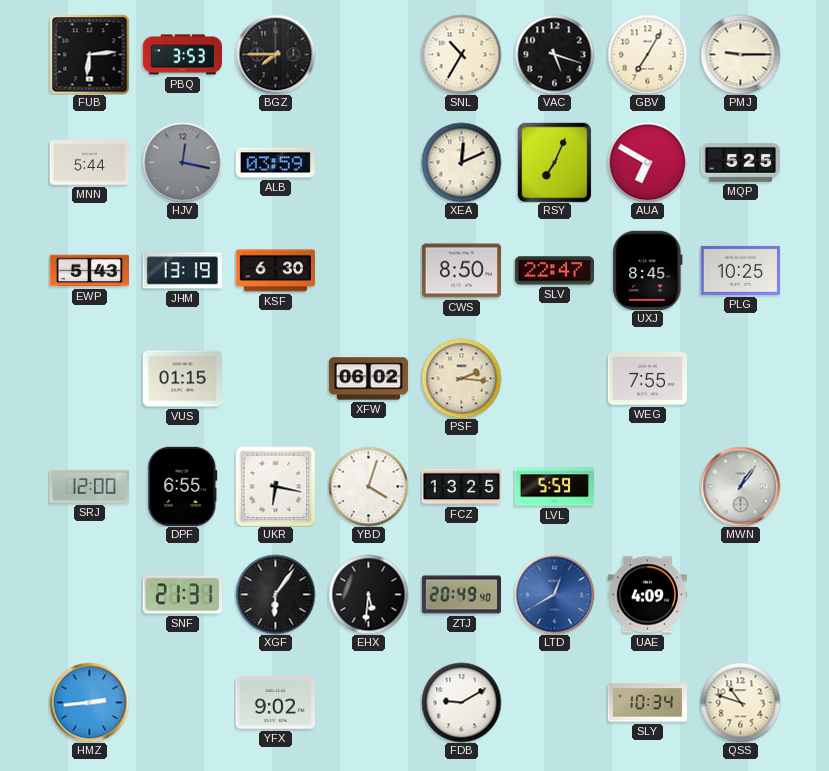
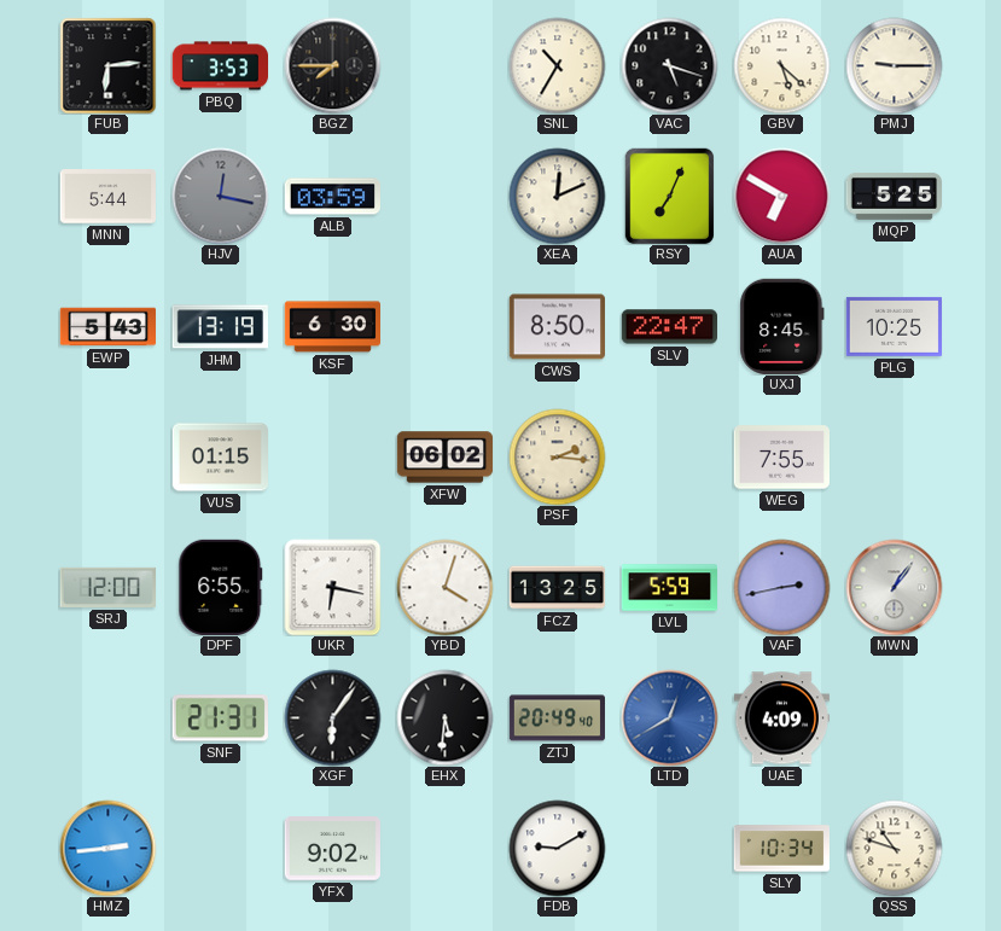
GBV: 7:05 -> 5:22 (781, 65)
VAF: none -> 2:43 (781, 587)
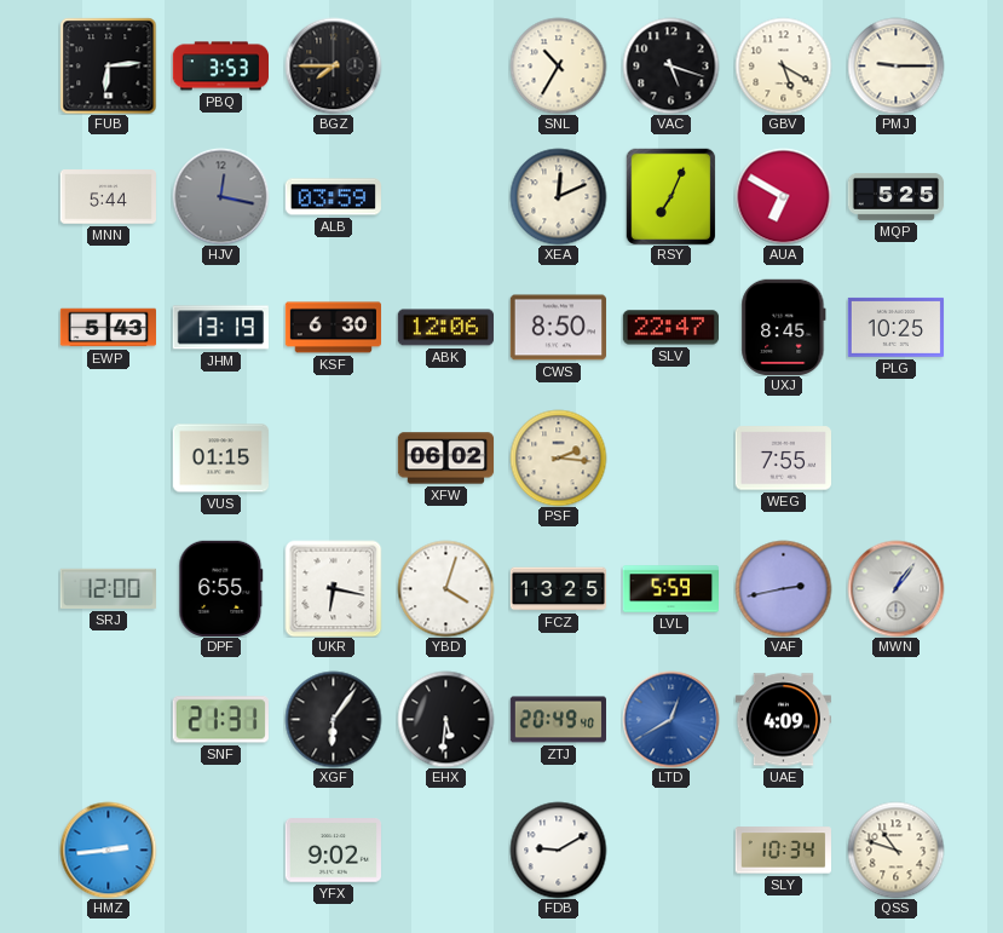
GBV: 5:22 -> 5:20 (783, 65)
ABK: none -> 12:06 (445, 328)
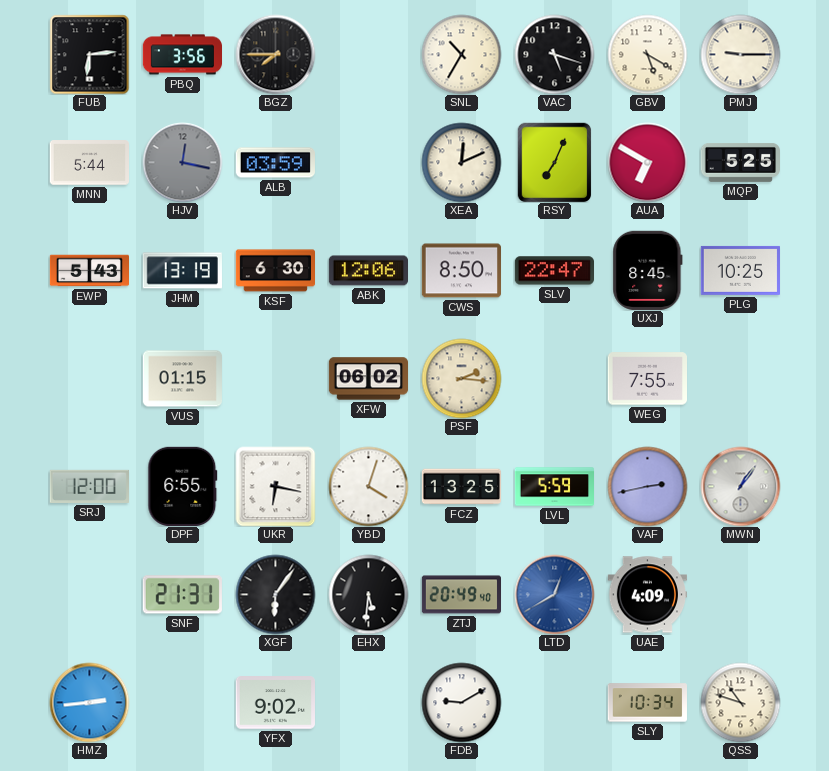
PBQ: 3:53 -> 3:56 (182, 55)
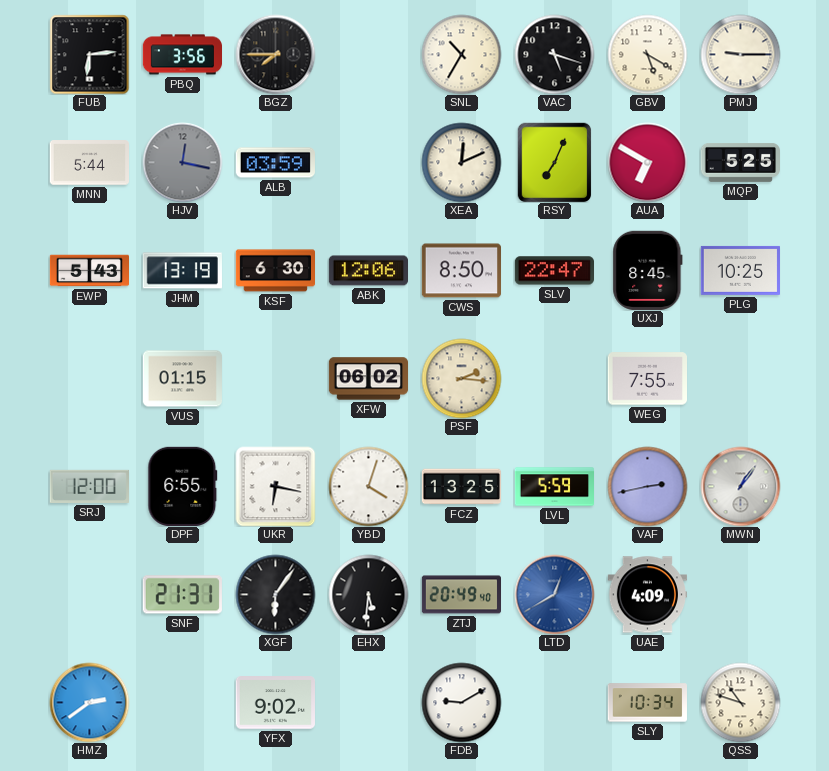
HMZ: 2:44 -> 2:39 (89, 702)
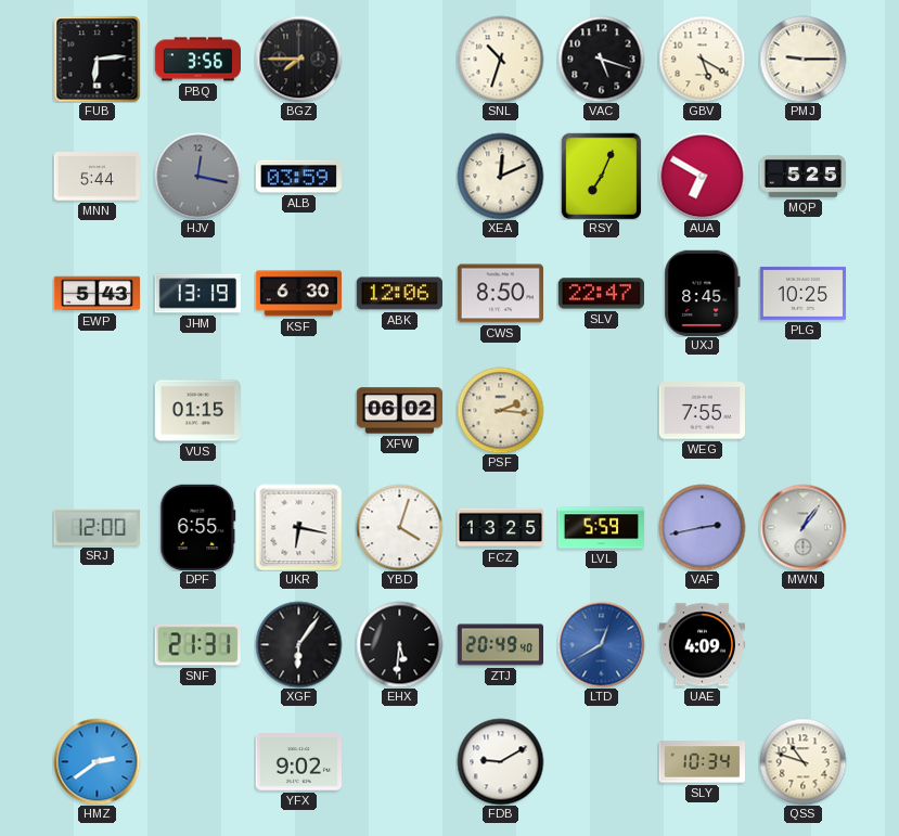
SNL: 10:35 -> 10:33 (500, 59)
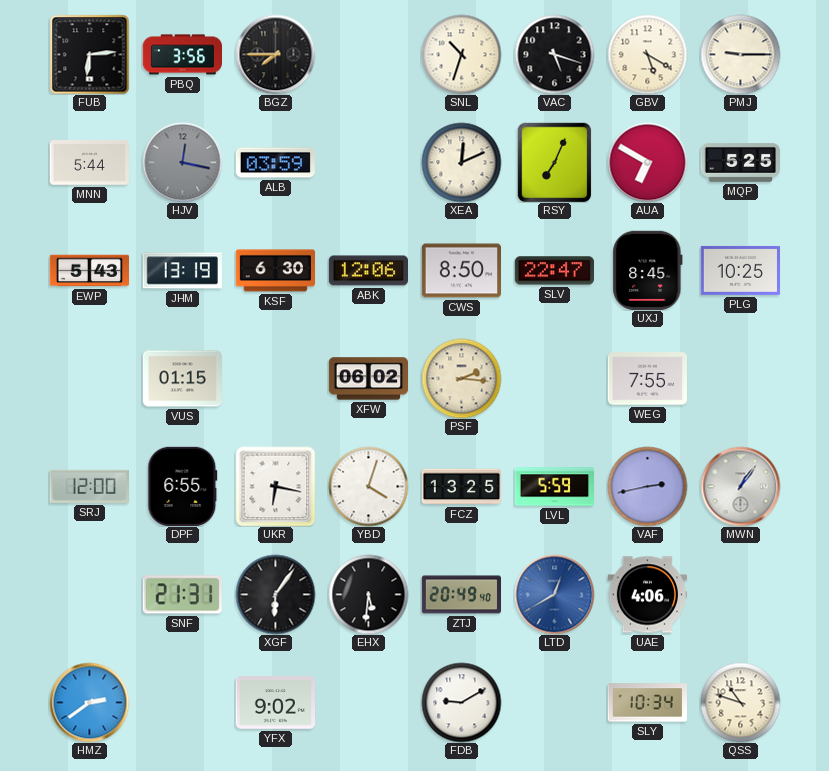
UAE: 4:09 -> 4:06 (647, 595)
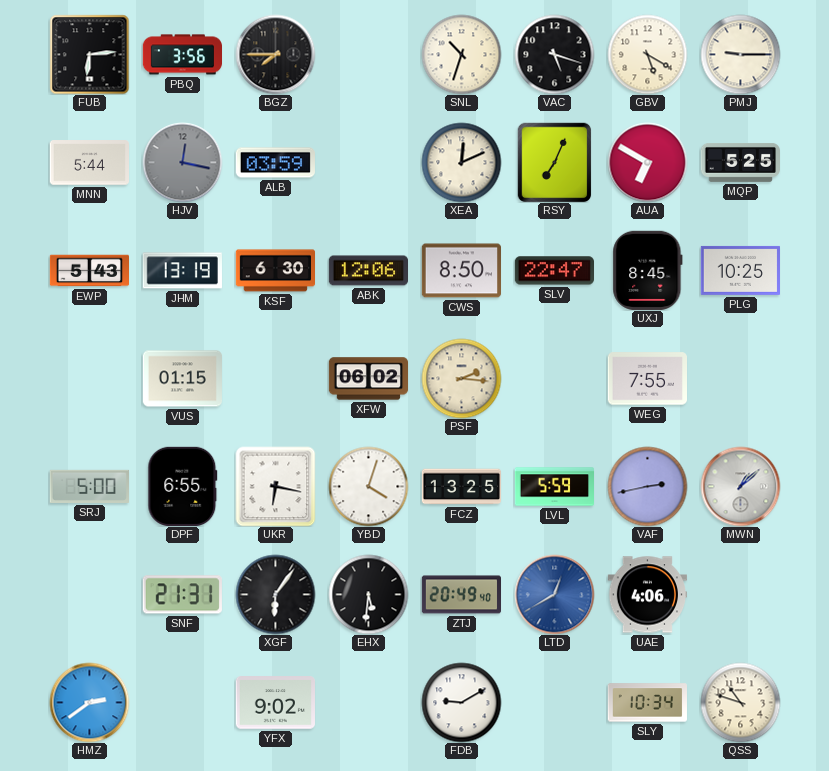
SRJ: 12:00 -> 5:00 (89, 486)
MWN: 1:06 -> 1:08 (740, 486)
